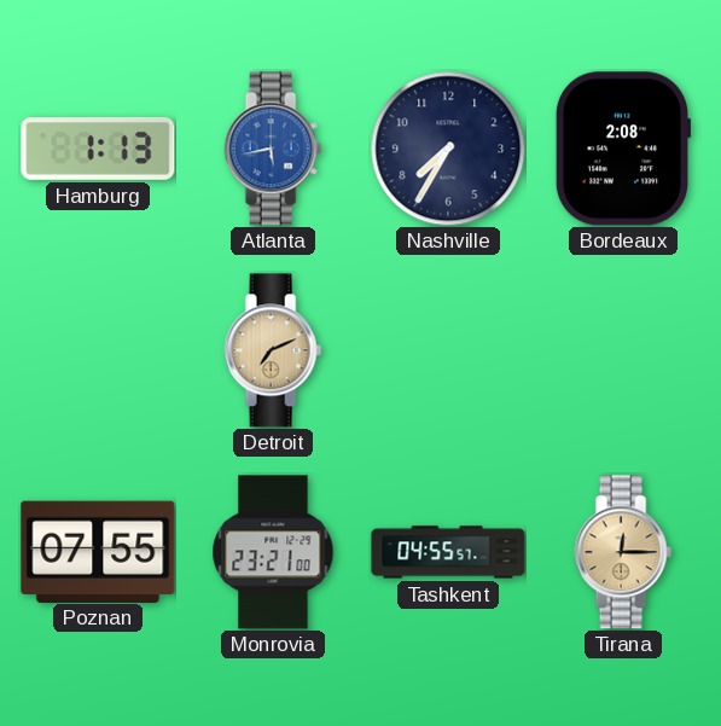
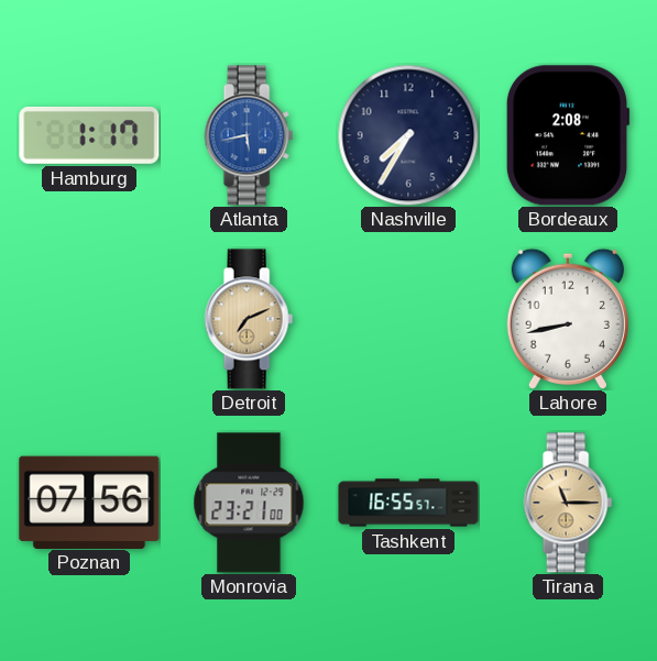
Hamburg: 1:13 -> 1:17 (89, 135)
Lahore: none -> 8:43 (568, 319)
Poznan: 07:55 -> 07:56 (89, 502)
Tashkent: 04:55 -> 16:55 (408, 503)
Tirana: 12:15 -> 11:15 (568, 503)
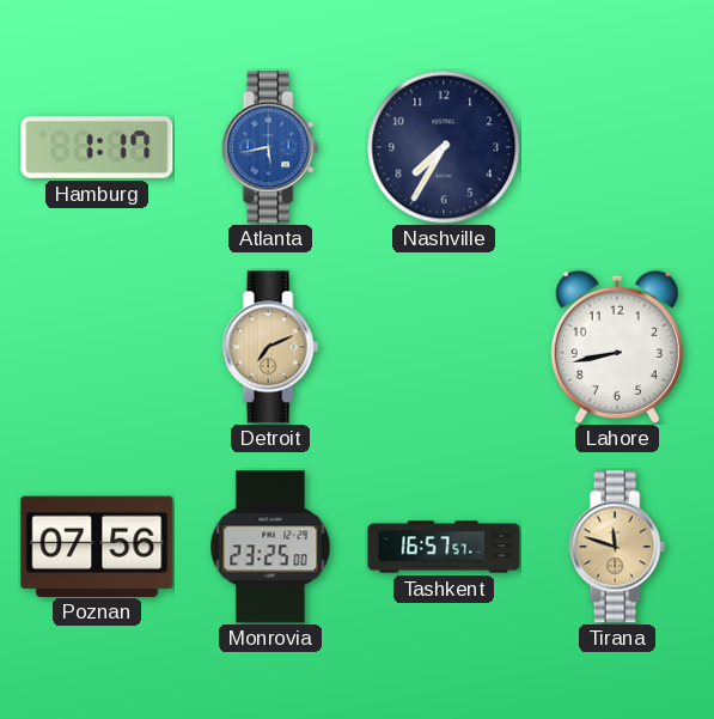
Bordeaux: 2:08 -> none (568, 135)
Monrovia: 23:21 -> 23:25 (270, 547)
Tashkent: 16:55 -> 16:57 (444, 547)
Tirana: 11:15 -> 11:48 (617, 547)
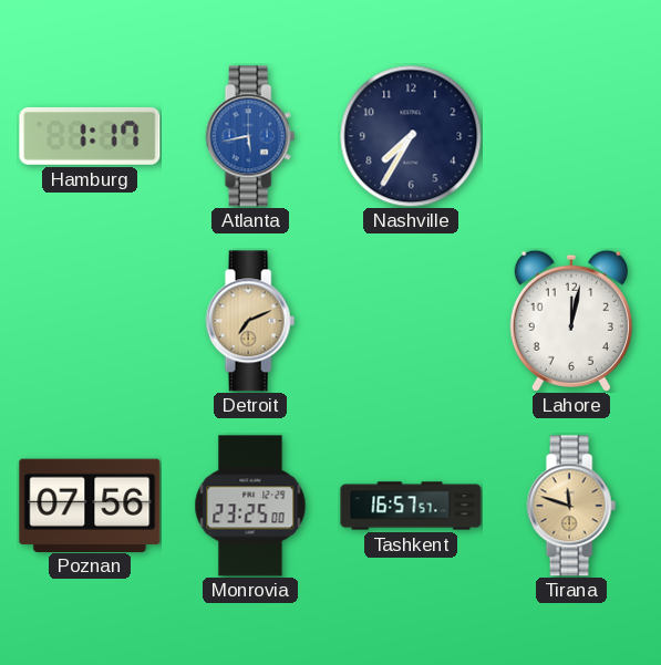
Lahore: 8:43 -> 12:02 (571, 321)
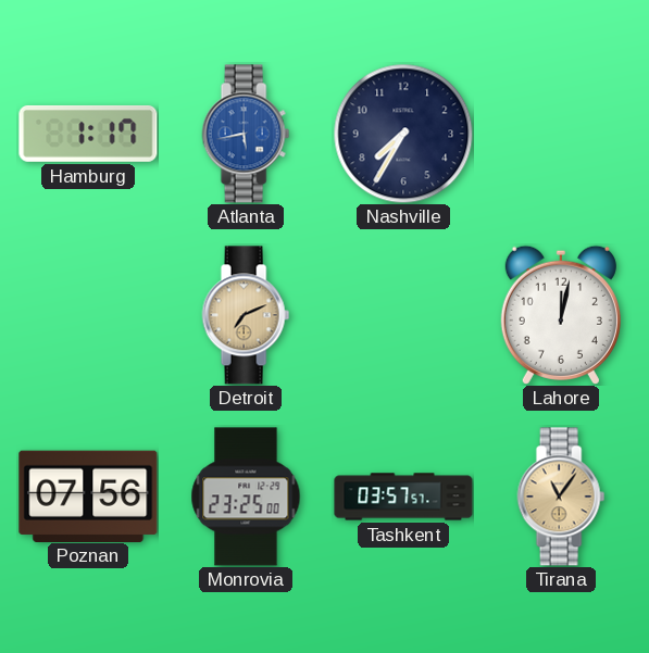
Tashkent: 16:57 -> 03:57 (403, 497)
Tirana: 11:48 -> 11:06 (561, 497)
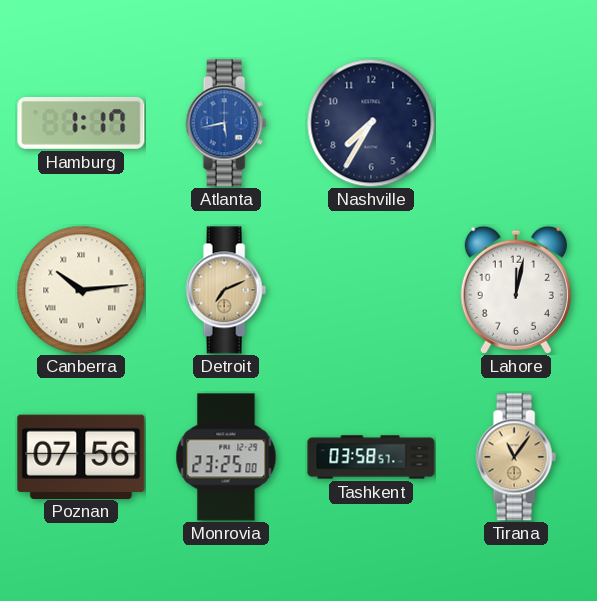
Canberra: none -> 10:14 (81, 290)
Tashkent: 03:57 -> 03:58 (371, 457)
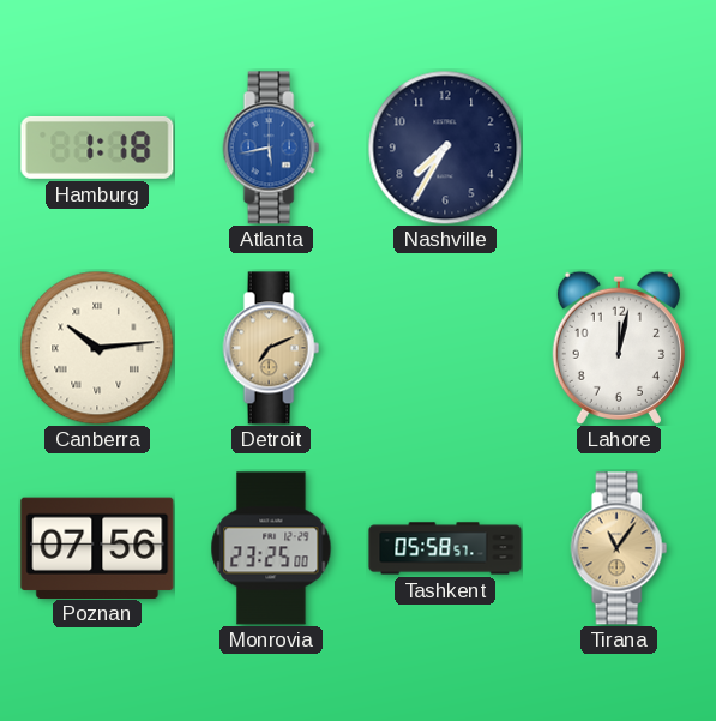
Hamburg: 1:17 -> 1:18 (97, 148)
Tashkent: 03:58 -> 05:58 (445, 548)
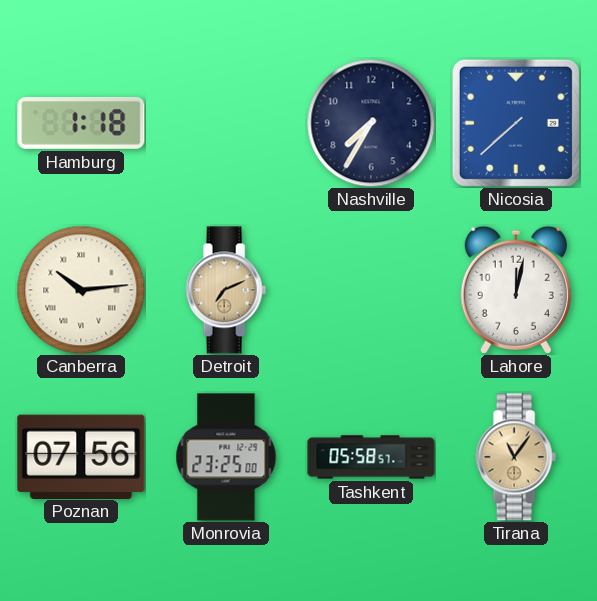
Atlanta: 5:43 -> none (271, 148)
Nicosia: none -> 7:38 (516, 123)
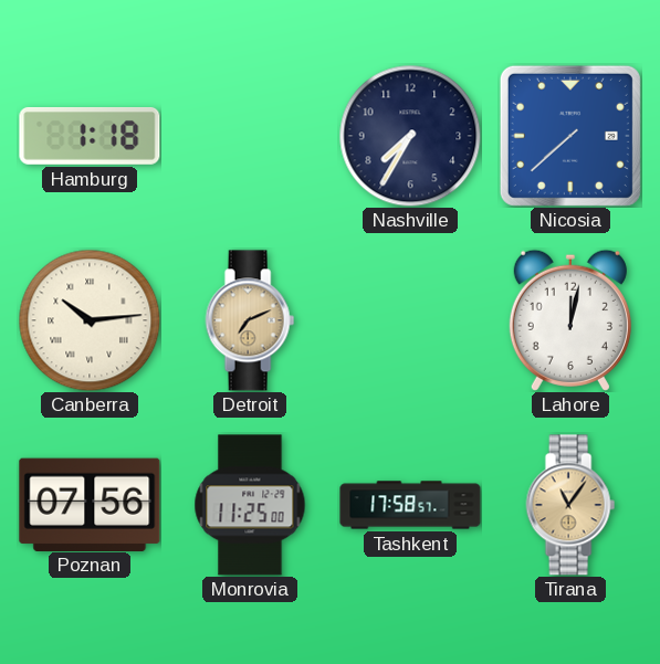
Monrovia: 23:25 -> 11:25 (250, 505)
Tashkent: 05:58 -> 17:58 (410, 505)
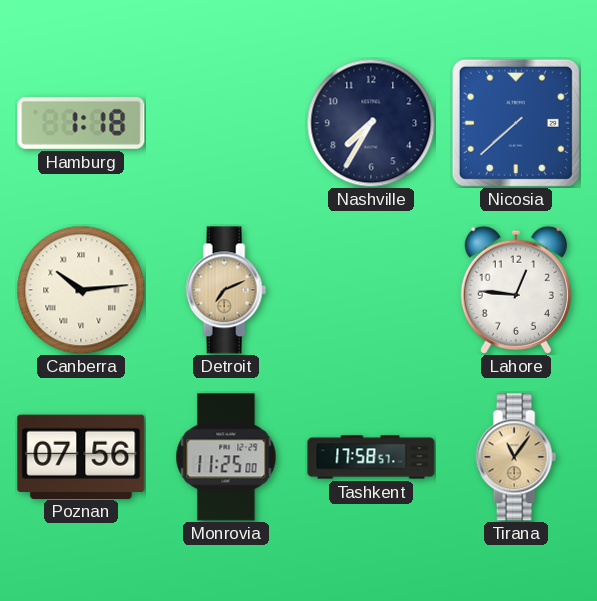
Lahore: 12:02 -> 12:46 (516, 290)
